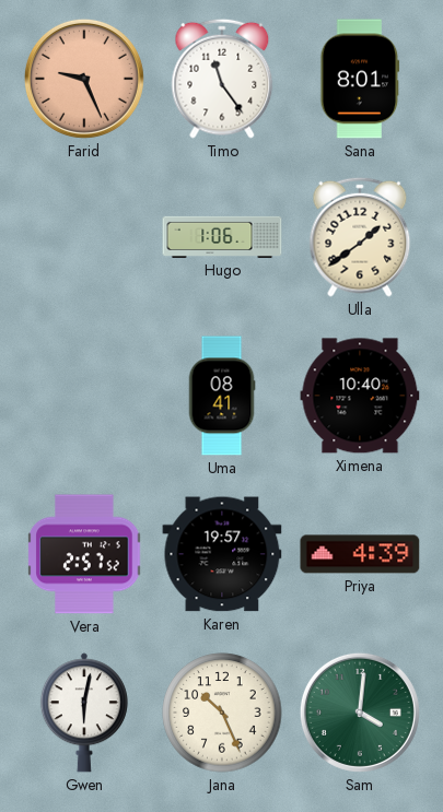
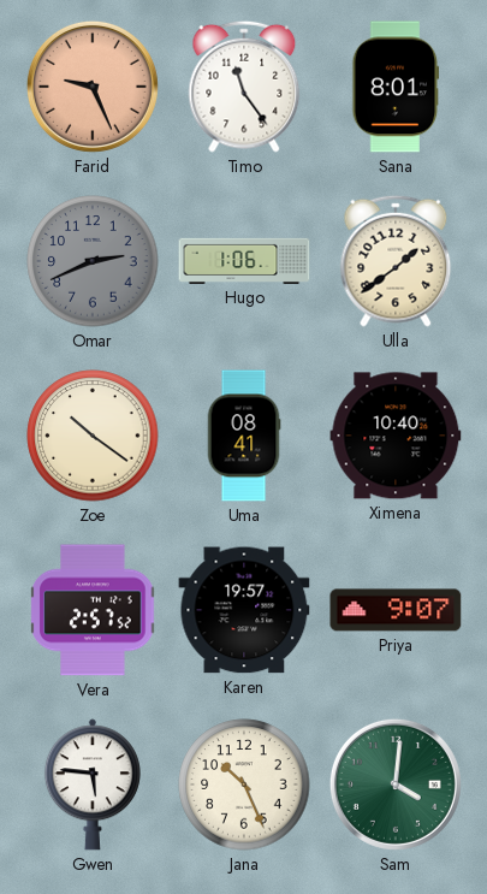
Omar: none -> 2:41 (93, 261)
Zoe: none -> 10:21 (93, 436)
Priya: 4:39 -> 9:07 (396, 610)
Gwen: 6:02 -> 5:46 (93, 785)
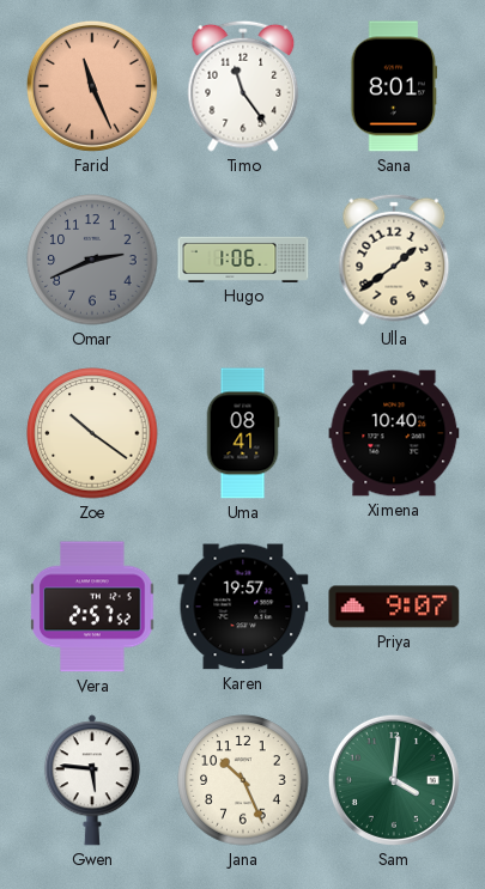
Farid: 9:26 -> 11:26 (92, 86)
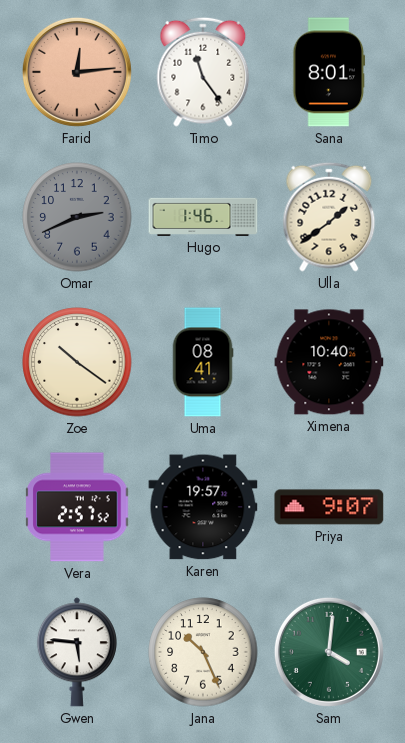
Farid: 11:26 -> 12:14 (77, 72)
Hugo: 1:06 -> 1:46 (203, 217)
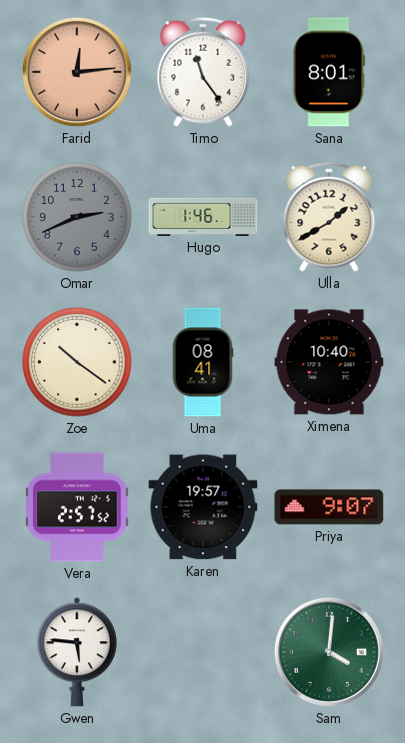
Ulla: 1:39 -> 1:40 (329, 217)
Jana: 10:26 -> none (203, 652)
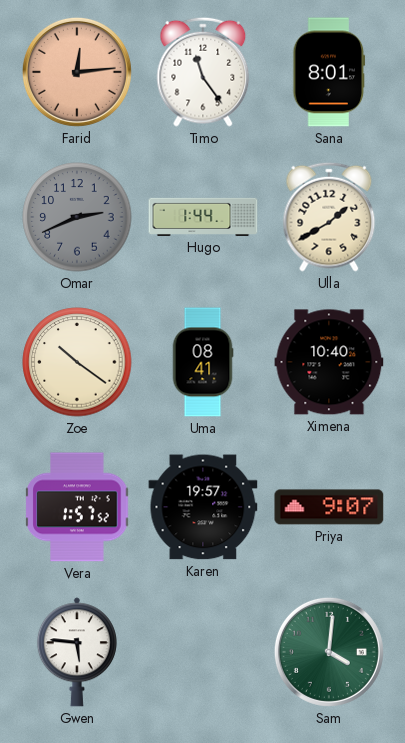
Hugo: 1:46 -> 1:44 (203, 217)
Vera: 2:57 -> 1:57 (77, 507)
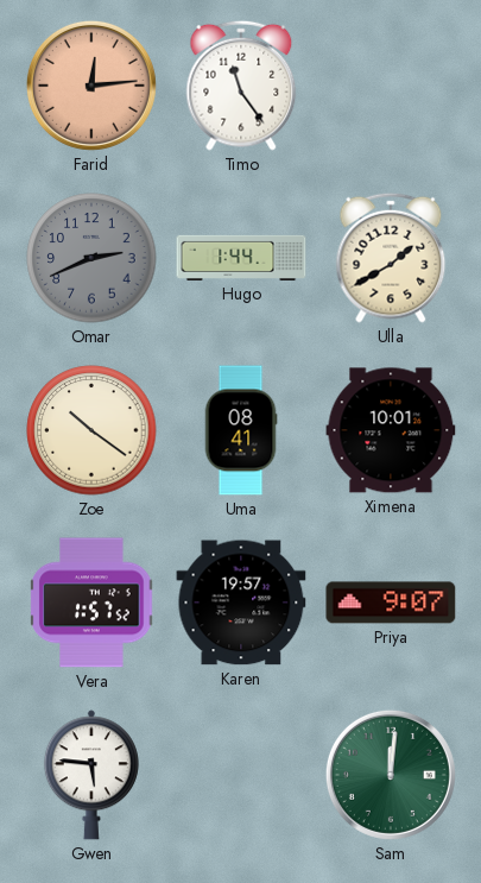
Sana: 8:01 -> none (329, 72)
Ximena: 10:40 -> 10:01 (391, 430)
Sam: 4:01 -> 12:01 (391, 775)
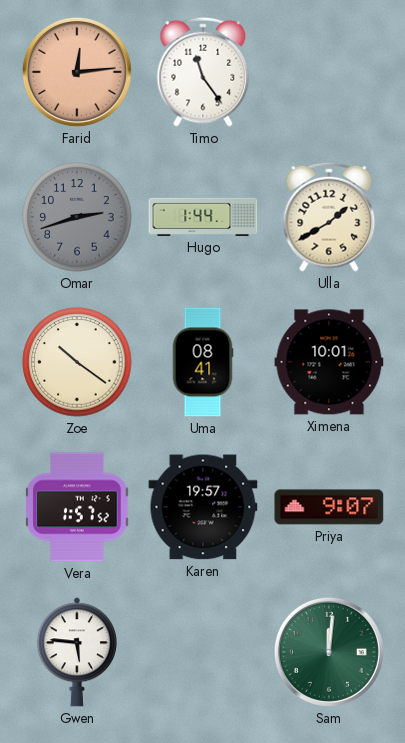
Omar: 2:41 -> 2:42 (77, 217)
